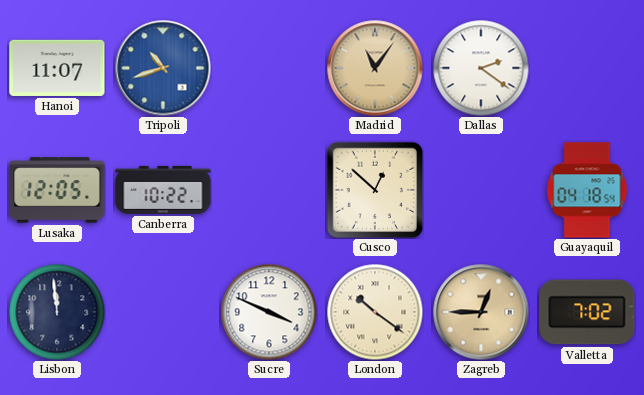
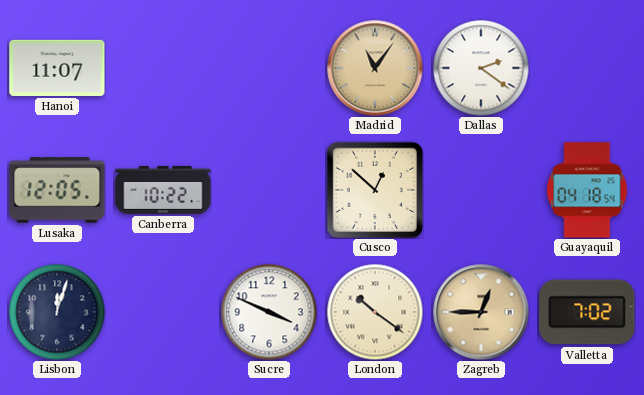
Tripoli: 10:42 -> none (163, 68)
Lisbon: 11:59 -> 12:03 (57, 312)
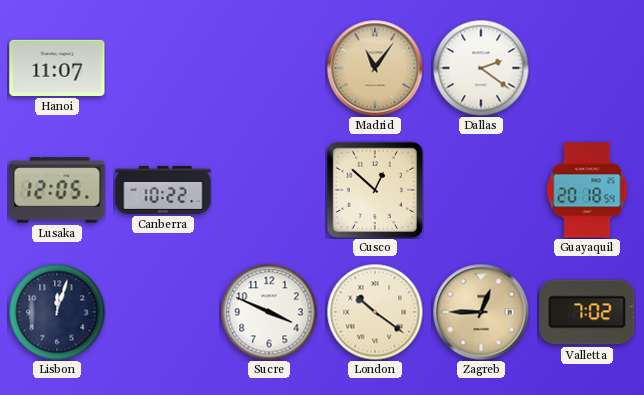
Guayaquil: 04:18 -> 20:18 (587, 190)
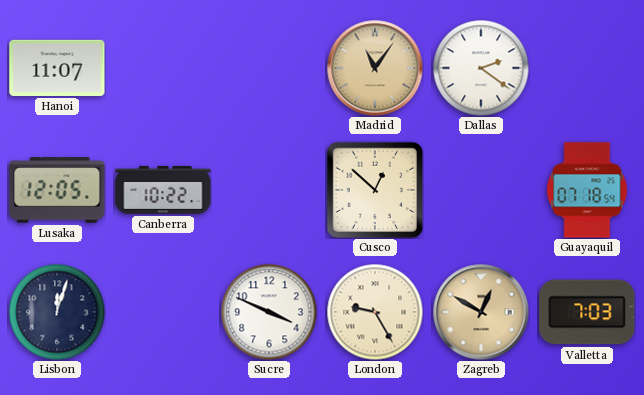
Guayaquil: 20:18 -> 07:18 (587, 190)
London: 10:21 -> 9:25 (375, 312)
Zagreb: 12:45 -> 12:50 (481, 312)
Valletta: 7:02 -> 7:03 (587, 312)
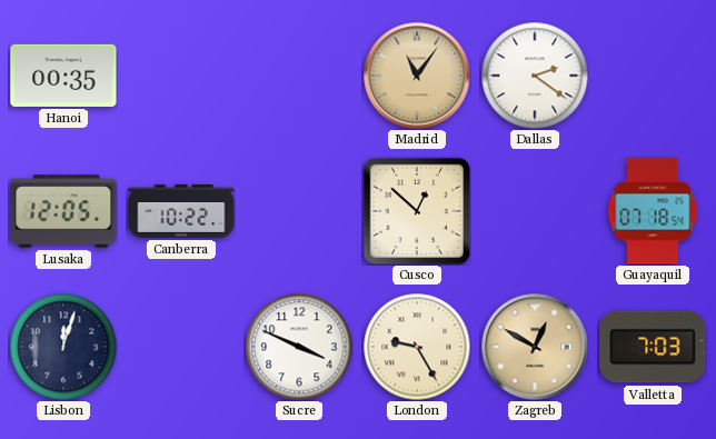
Hanoi: 11:07 -> 00:35 (63, 76)
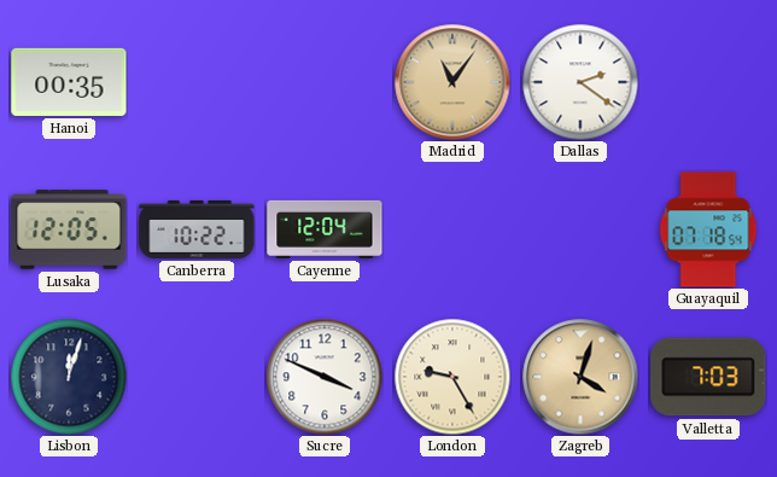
Cayenne: none -> 12:04 (325, 229)
Cusco: 12:52 -> none (417, 211)
Zagreb: 12:50 -> 4:03 (580, 377)
